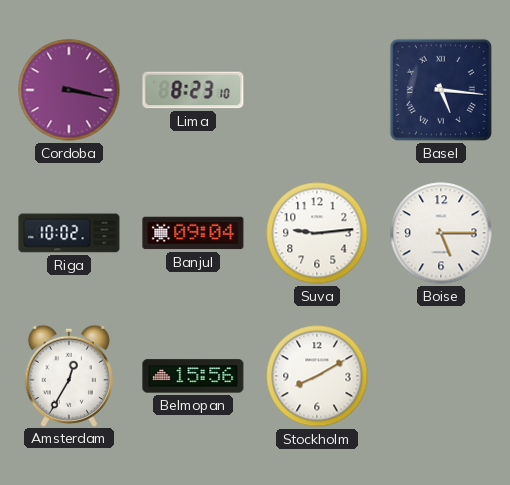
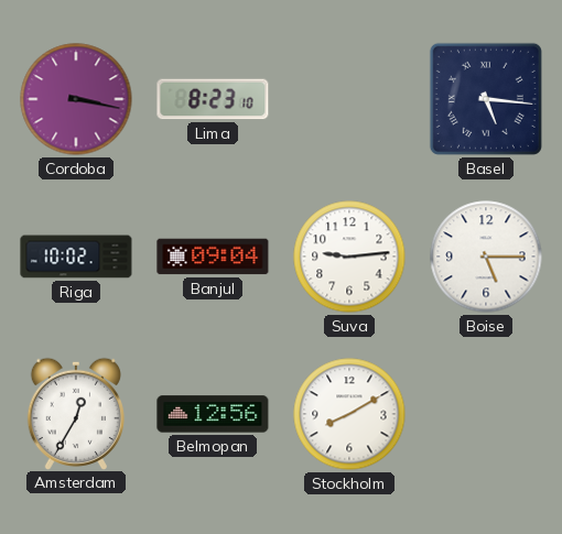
Belmopan: 15:56 -> 12:56 (213, 414)
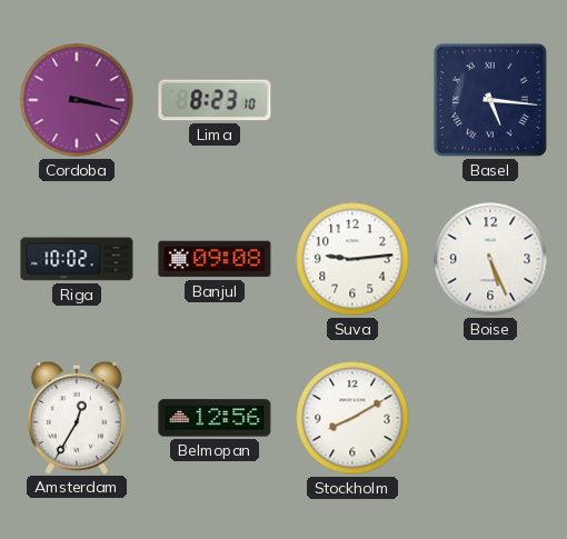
Banjul: 09:04 -> 09:08 (215, 259)
Boise: 5:15 -> 5:26 (490, 259)
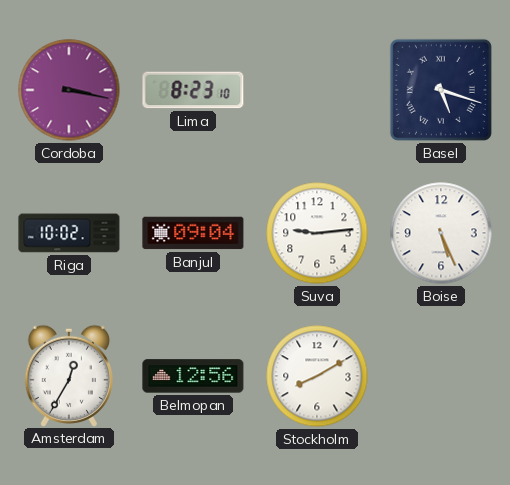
Basel: 5:16 -> 5:18 (441, 90)
Banjul: 09:08 -> 09:04 (193, 233)
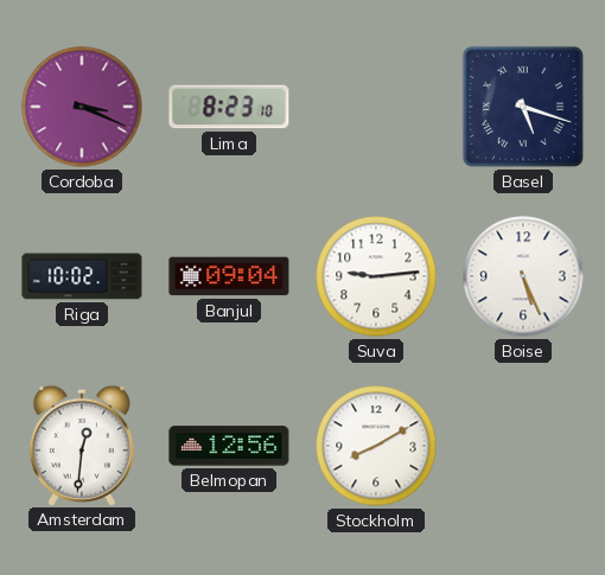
Cordoba: 3:17 -> 3:19 (82, 107)
Amsterdam: 12:35 -> 12:31 (82, 445)
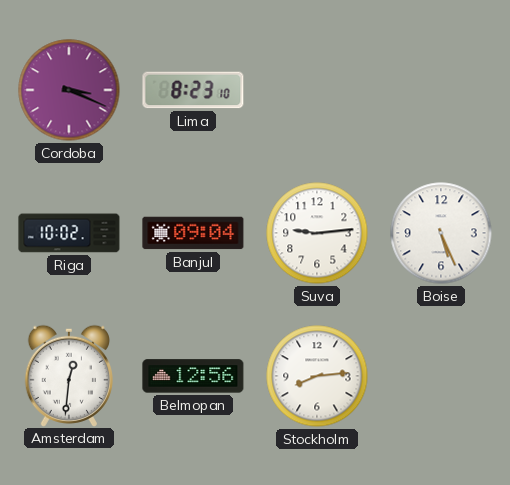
Basel: 5:18 -> none (523, 107)
Stockholm: 8:10 -> 8:14 (317, 376)
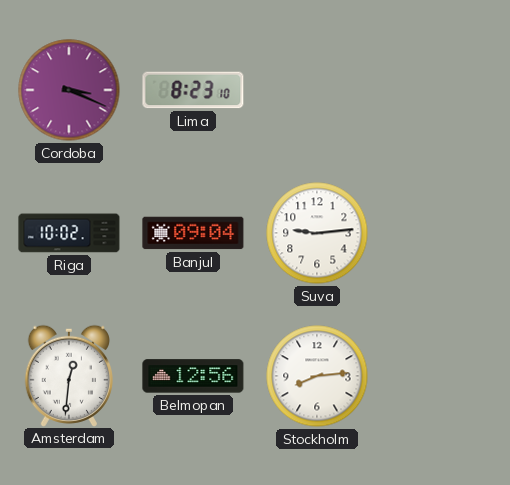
Boise: 5:26 -> none (441, 233)
